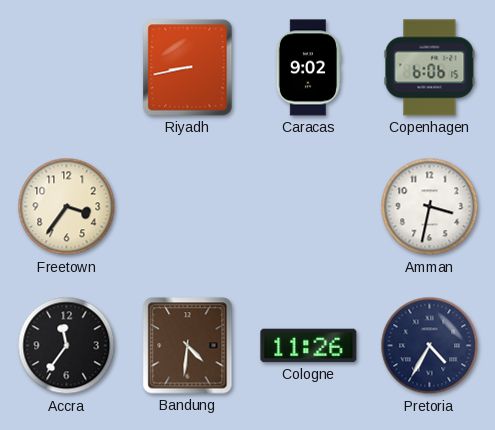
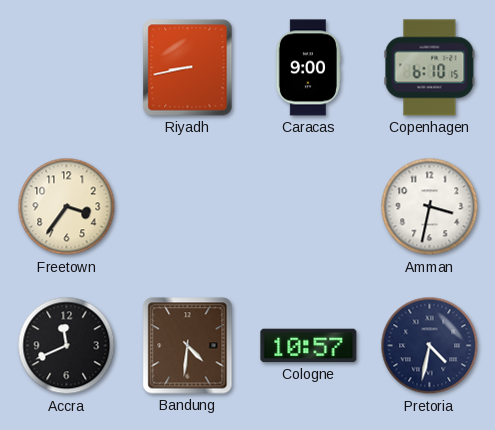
Caracas: 9:02 -> 9:00 (307, 68)
Copenhagen: 6:06 -> 6:10 (430, 68)
Accra: 11:36 -> 11:41 (67, 346)
Cologne: 11:26 -> 10:57 (309, 346)
Pretoria: 4:35 -> 4:32 (430, 346)
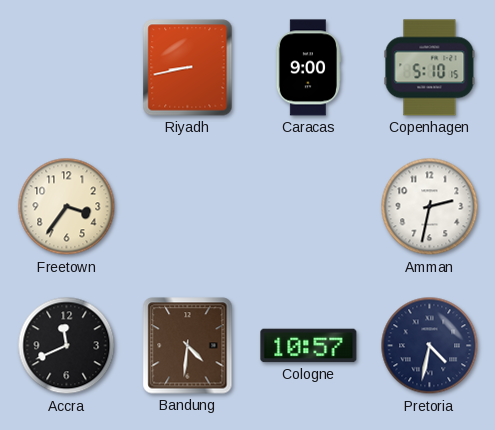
Copenhagen: 6:10 -> 5:10 (430, 68)
Amman: 3:32 -> 2:32 (430, 207)
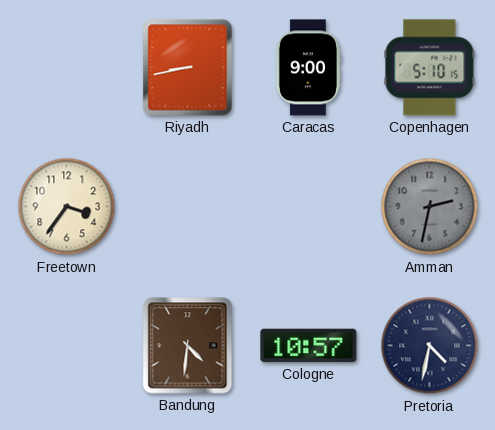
Amman dial: white -> grey (430, 207)
Accra: 11:41 -> none (67, 346)
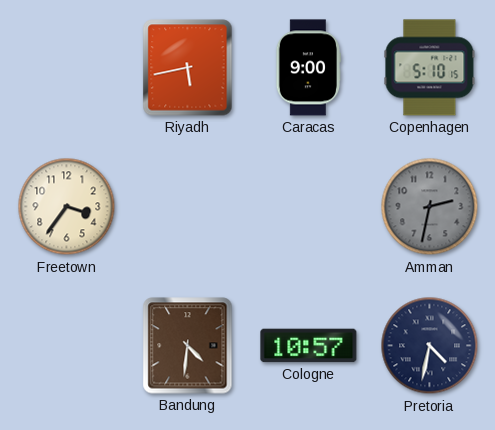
Riyadh: 8:43 -> 5:43 (188, 68)
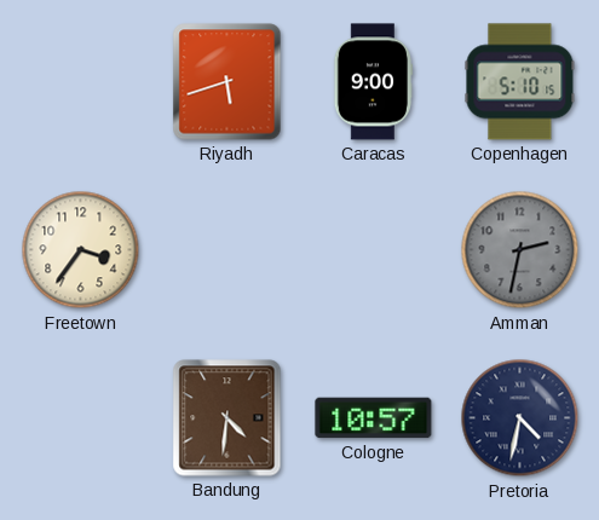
Riyadh: 5:43 -> 5:42 (227, 82)
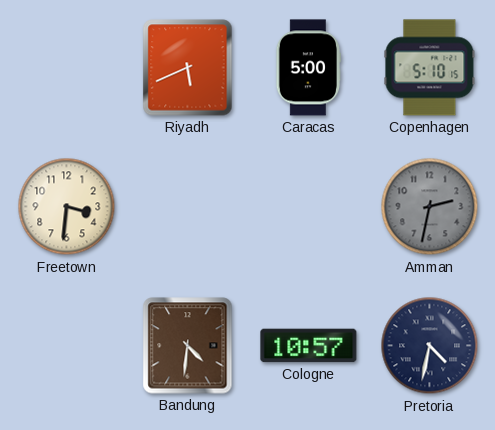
Riyadh: 5:42 -> 5:41 (188, 68)
Caracas: 9:00 -> 5:00 (307, 68)
Freetown: 3:36 -> 3:31 (67, 207)
